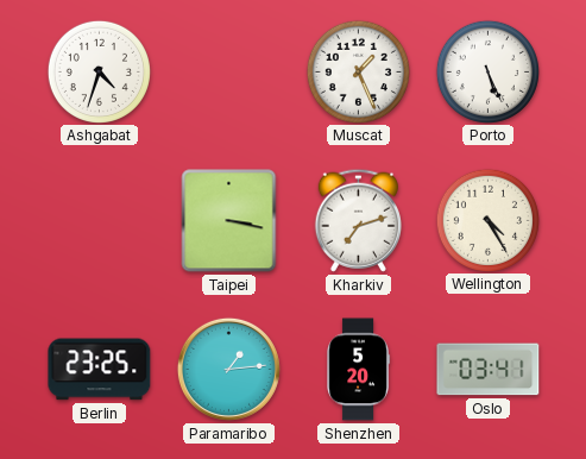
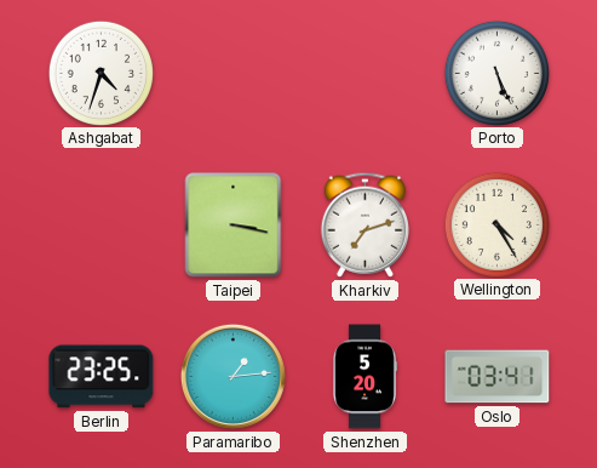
Muscat: 1:26 -> none (358, 71)
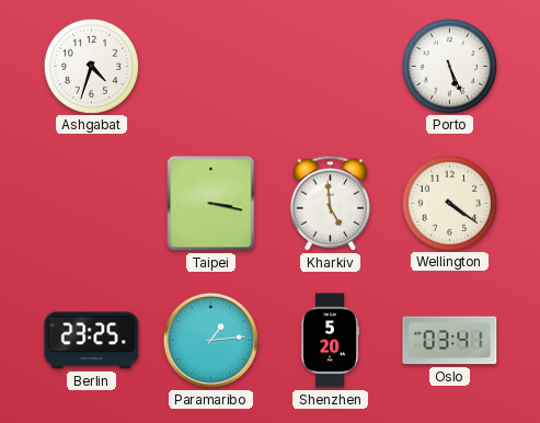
Kharkiv: 7:12 -> 4:59 (330, 203)
Wellington: 4:25 -> 4:21 (449, 203)
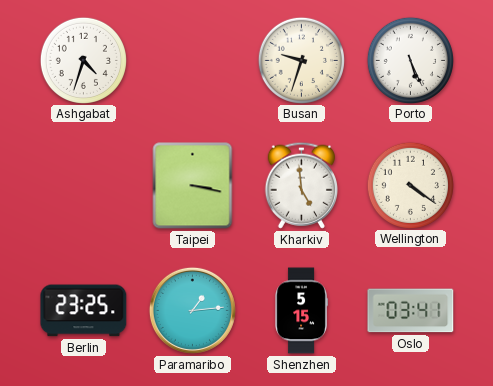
Busan: none -> 9:33 (301, 60)
Shenzhen: 5:20 -> 5:15 (301, 311)
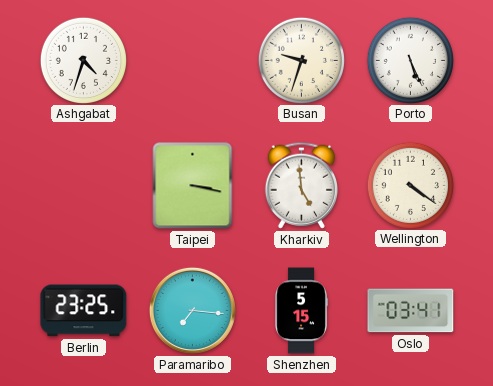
Paramaribo: 1:14 -> 7:16 (192, 310)
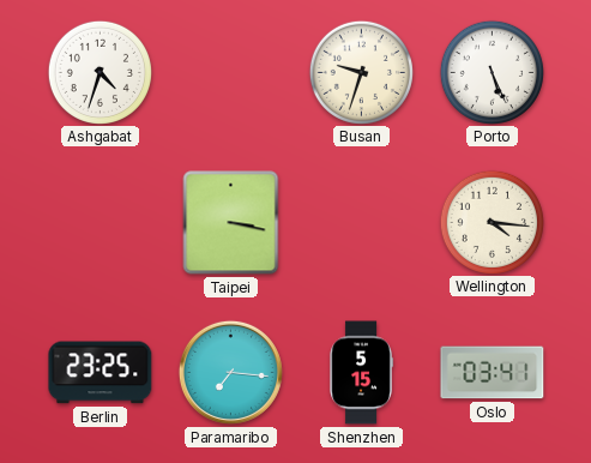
Kharkiv: 4:59 -> none (301, 185)
Wellington: 4:21 -> 4:16 (492, 222)
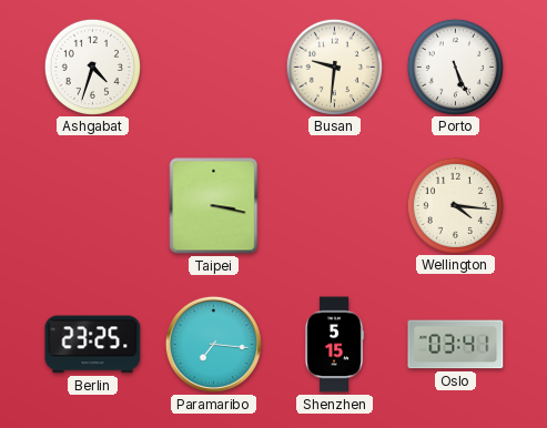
Busan: 9:33 -> 9:31 (334, 67)
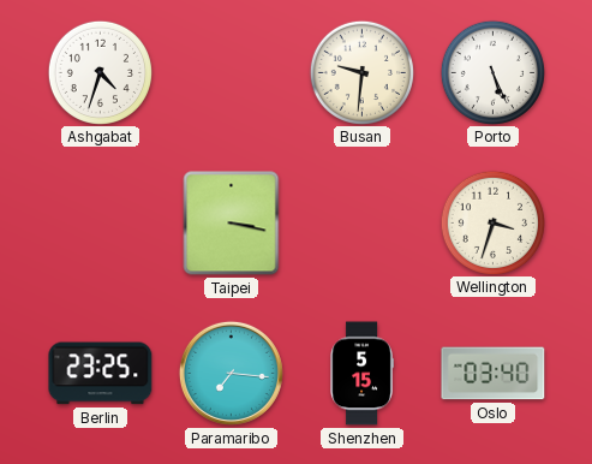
Wellington: 4:16 -> 3:33 (492, 222)
Oslo: 03:41 -> 03:40 (494, 374)
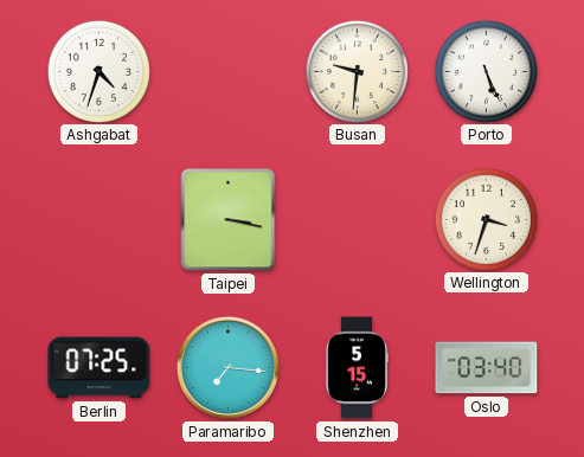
Berlin: 23:25 -> 07:25 (100, 368)
